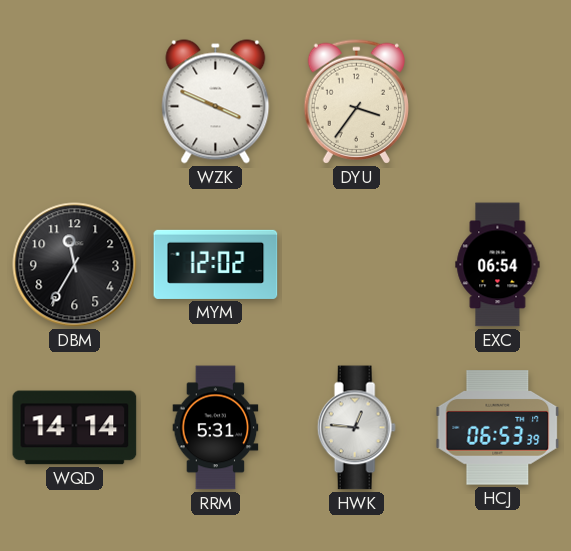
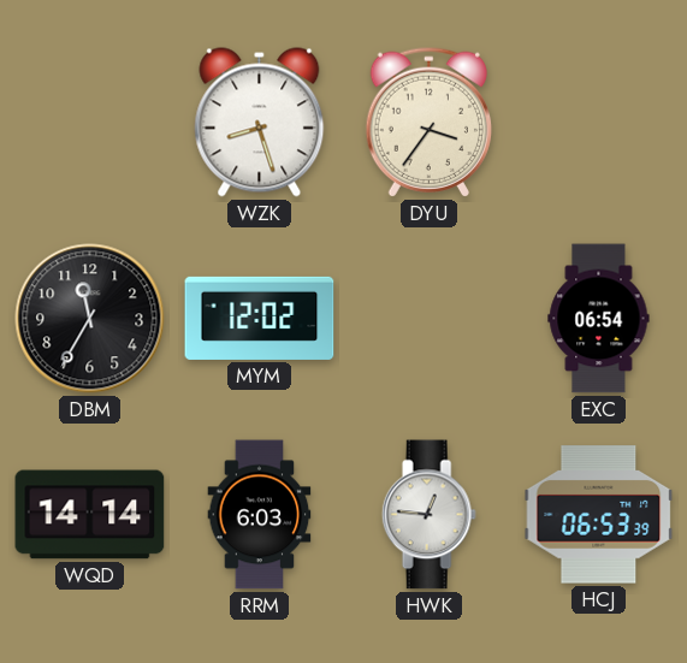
WZK: 3:49 -> 8:27 (260, 123)
RRM: 5:31 -> 6:03 (260, 515)
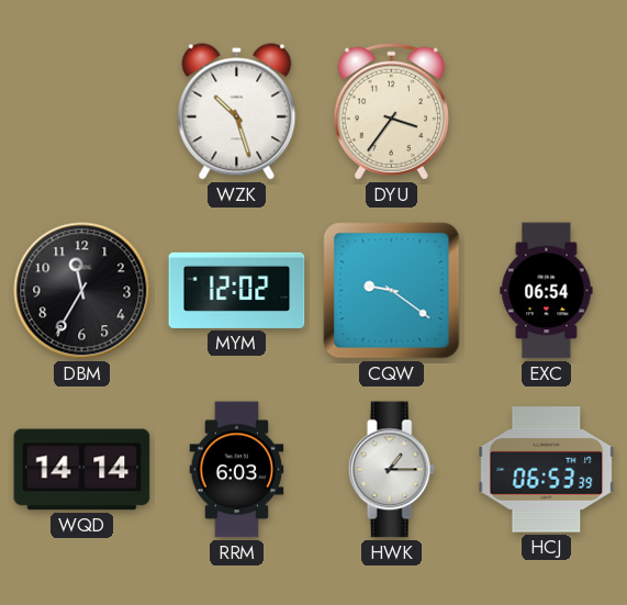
WZK: 8:27 -> 10:27 (237, 112)
CQW: none -> 9:21 (392, 291)
HWK: 12:46 -> 1:15 (391, 470)
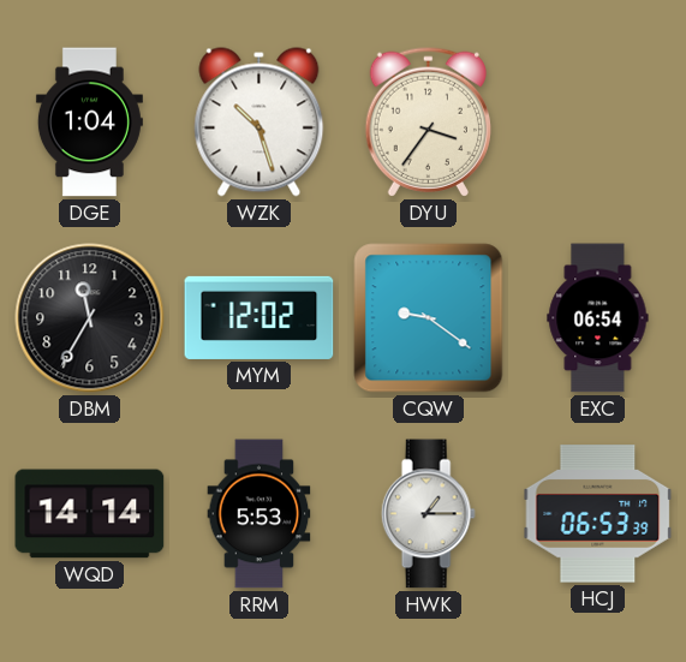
DGE: none -> 1:04 (89, 123)
RRM: 6:03 -> 5:53 (260, 514)
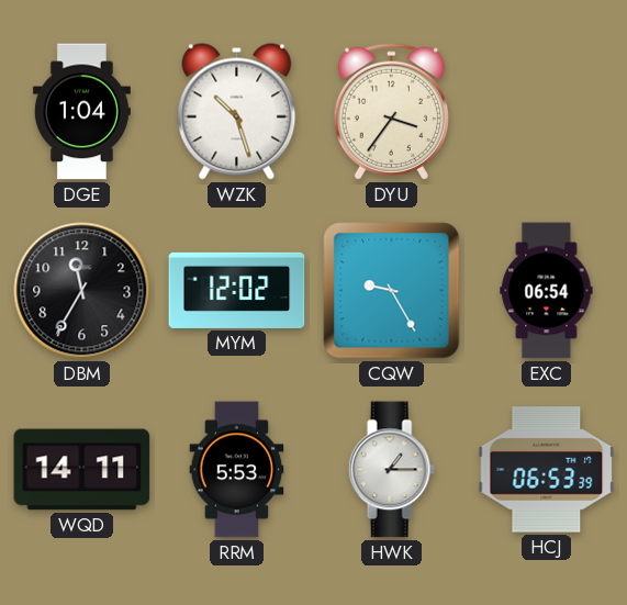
CQW: 9:21 -> 9:25 (392, 291)
WQD: 14:14 -> 14:11 (82, 470)
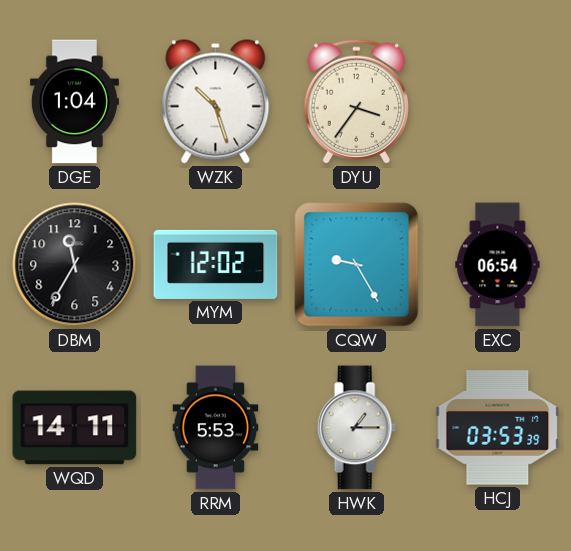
HCJ: 06:53 -> 03:53 (498, 428)
